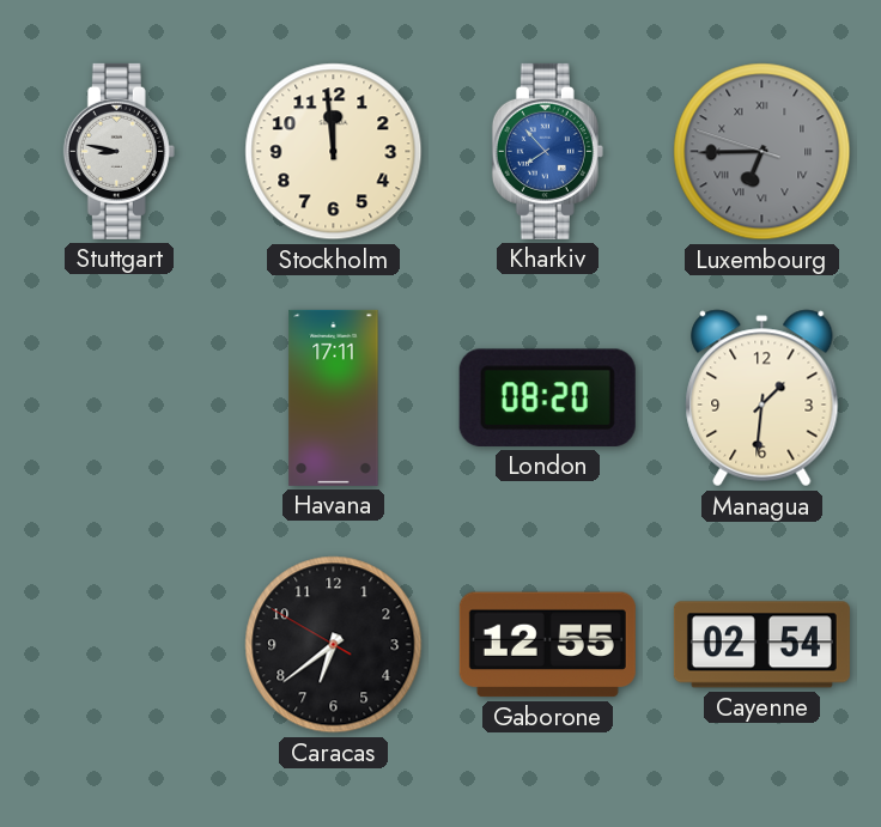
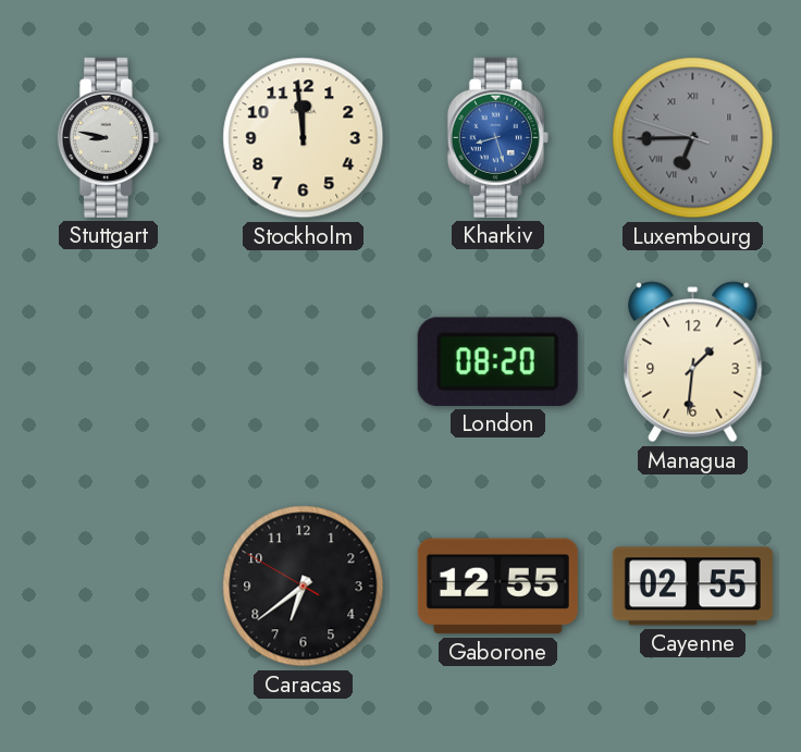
Kharkiv: 7:53 -> 8:27 (497, 137)
Havana: 17:11 -> none (334, 397)
Cayenne: 02:54 -> 02:55 (692, 587)
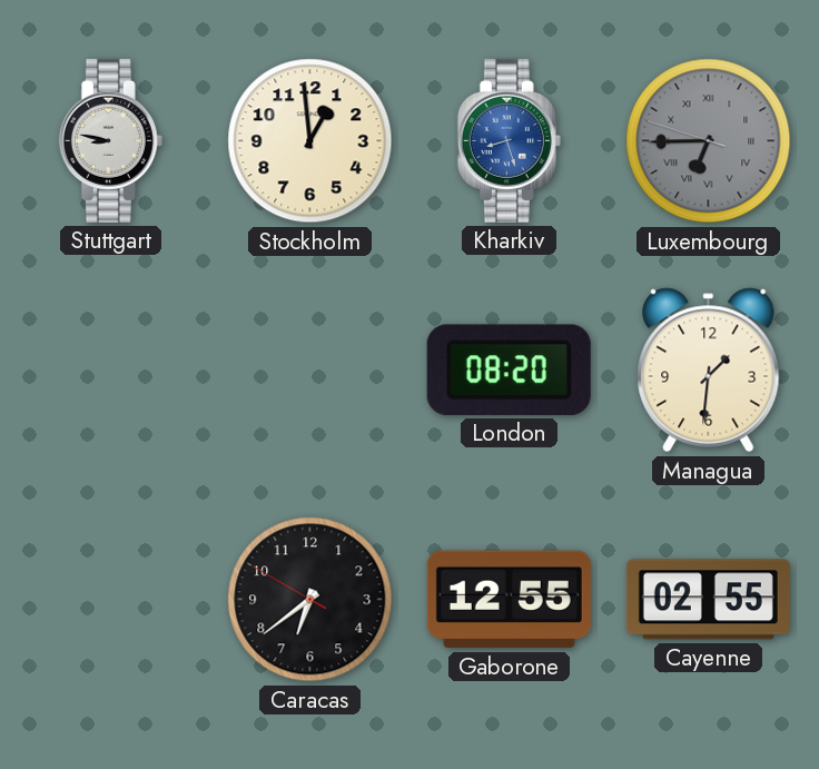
Stockholm: 11:59 -> 12:59 (310, 141)
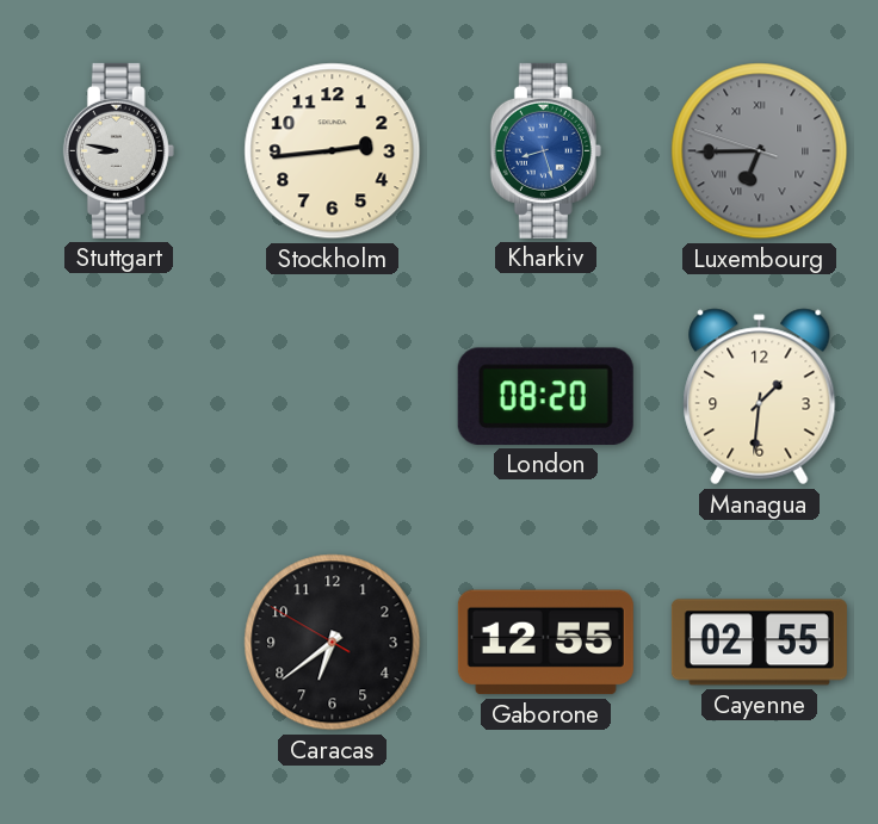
Stockholm: 12:59 -> 2:44 (333, 151)
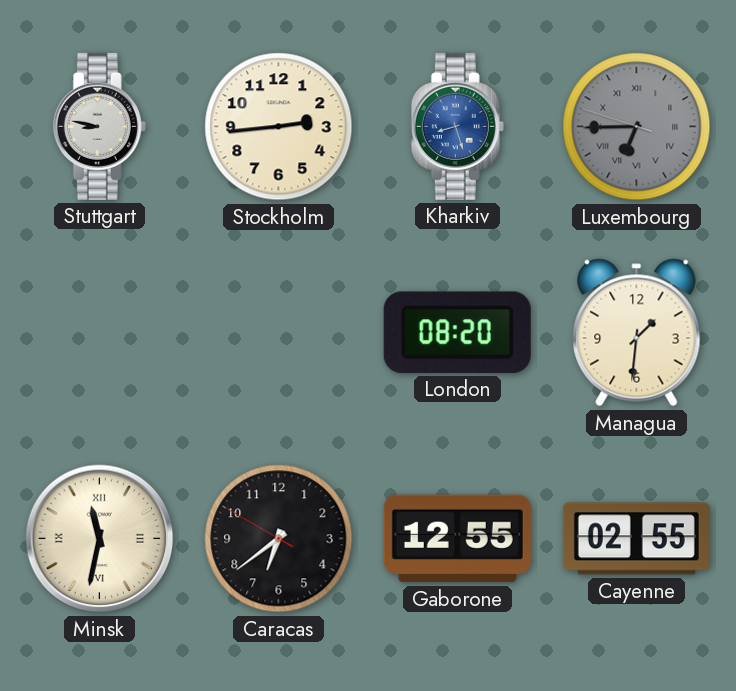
Minsk: none -> 11:32 (100, 539)
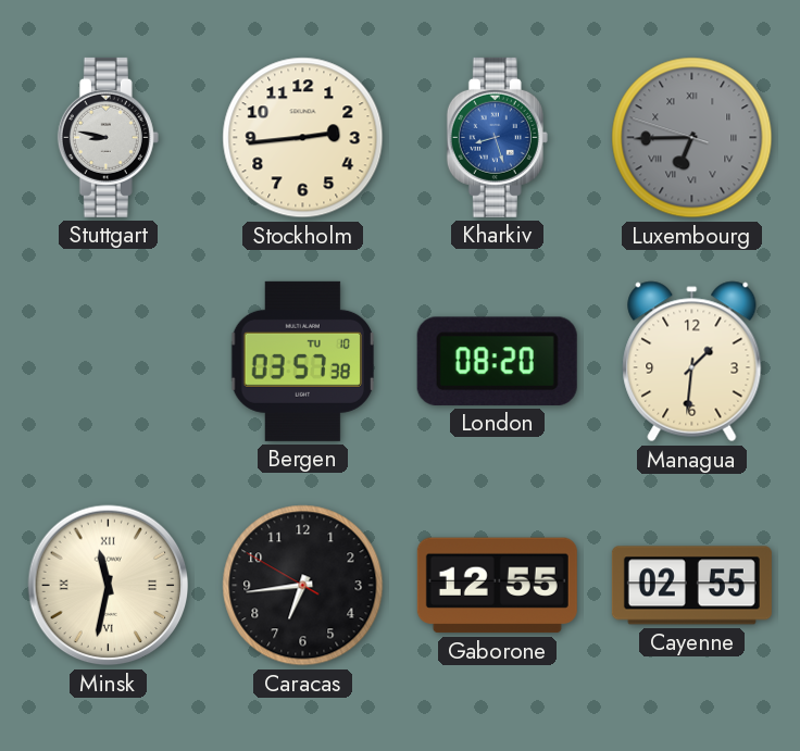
Bergen: none -> 03:57 (302, 361)
Caracas: 6:38 -> 6:43 (303, 586)
